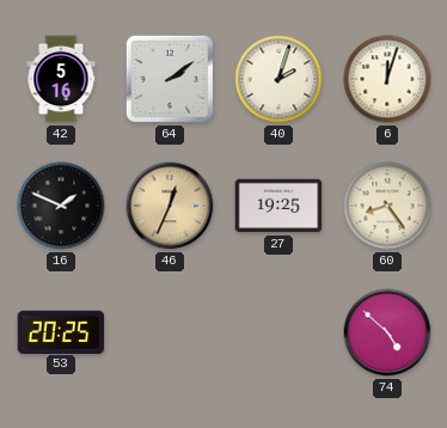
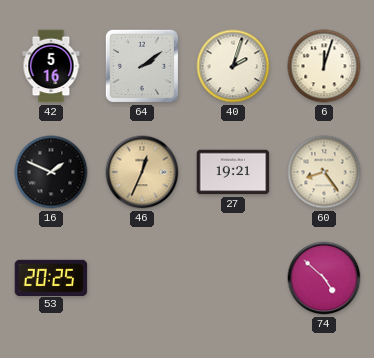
27: 19:25 -> 19:21 (233, 172)
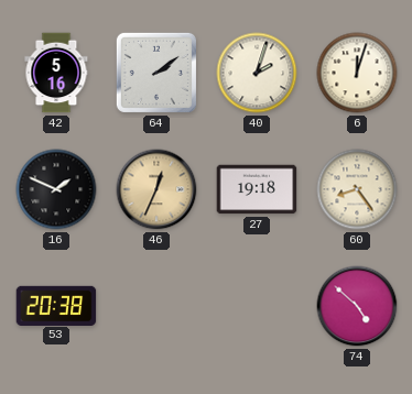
27: 19:21 -> 19:18 (257, 189)
53: 20:25 -> 20:38 (56, 305)
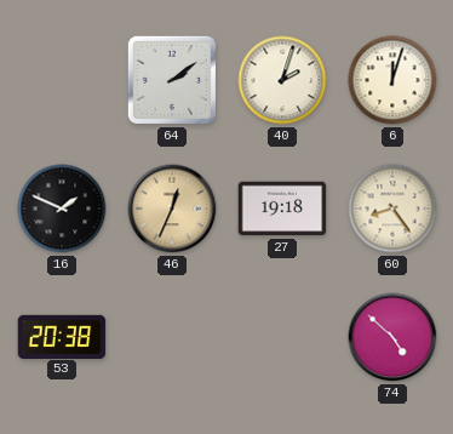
42: 5:16 -> none (56, 73)
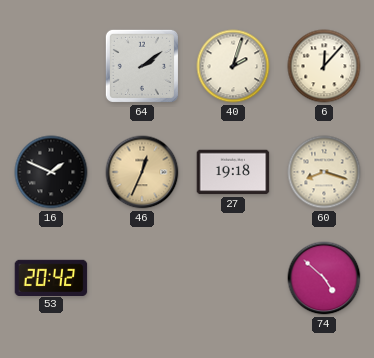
6: 12:03 -> 12:07 (324, 66)
60: 8:24 -> 8:18 (324, 172)
53: 20:38 -> 20:42 (51, 277)
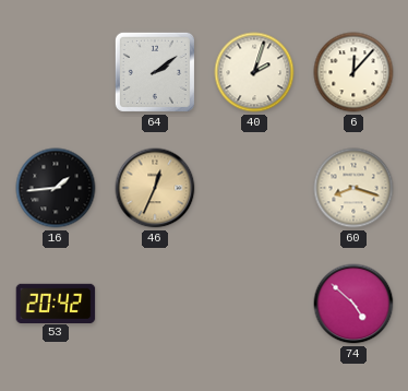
16: 1:49 -> 1:44 (56, 188)
27: 19:18 -> none (233, 172)
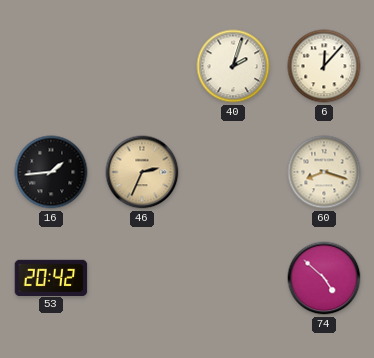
64: 2:09 -> none (155, 72)
46: 12:34 -> 2:34 (142, 172)
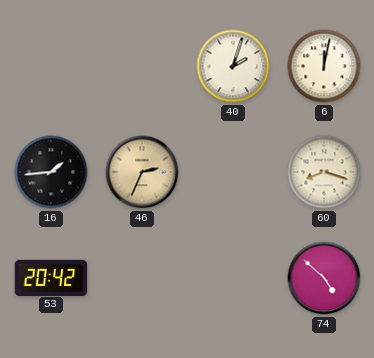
6: 12:07 -> 12:02 (324, 66)
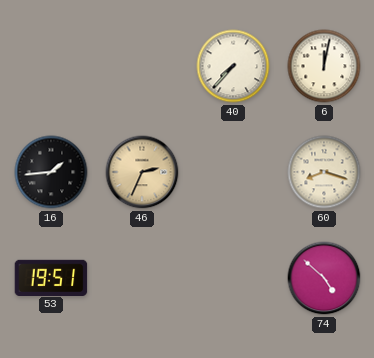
40: 2:03 -> 7:37 (233, 66)
53: 20:42 -> 19:51 (51, 277)
